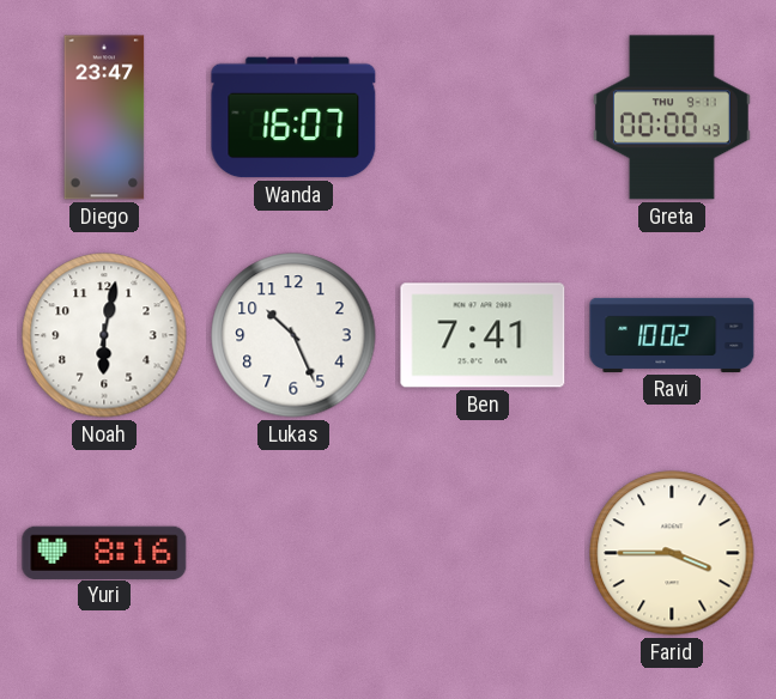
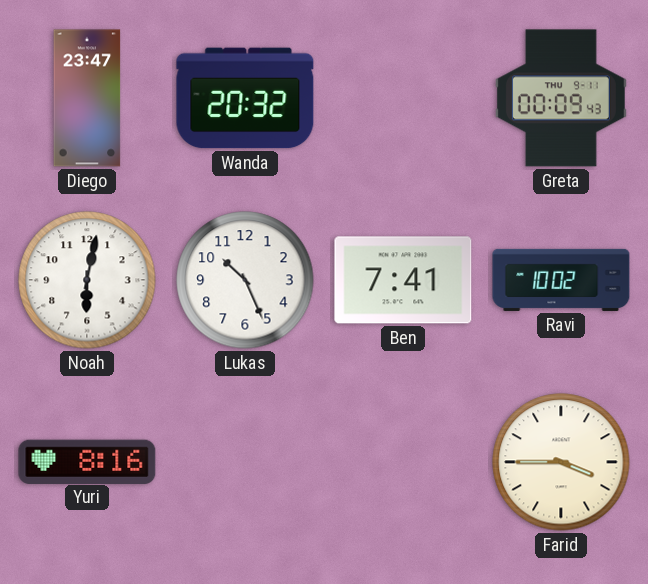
Wanda: 16:07 -> 20:32 (245, 98)
Greta: 00:00 -> 00:09 (561, 98)
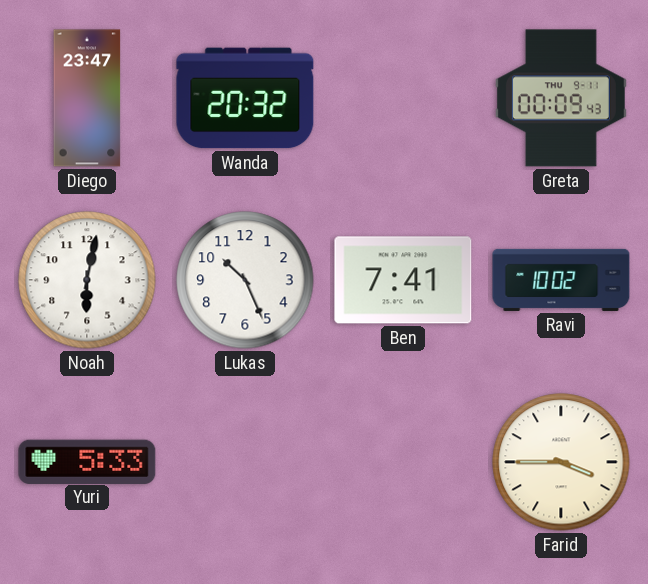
Yuri: 8:16 -> 5:33 (87, 461)
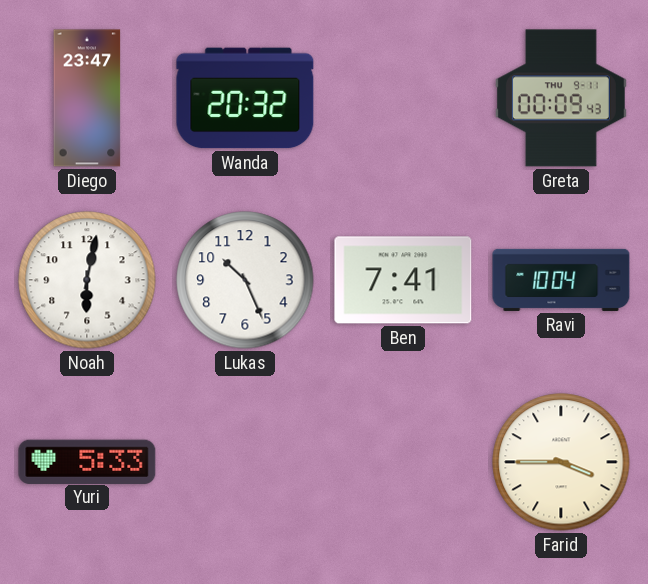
Ravi: 10:02 -> 10:04 (561, 280)
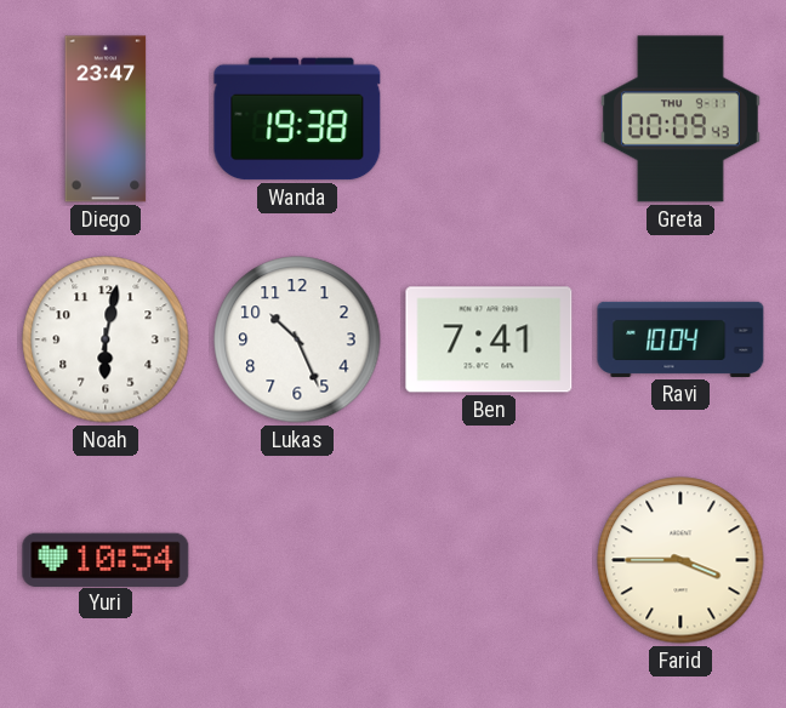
Wanda: 20:32 -> 19:38 (297, 119)
Yuri: 5:33 -> 10:54 (106, 559)
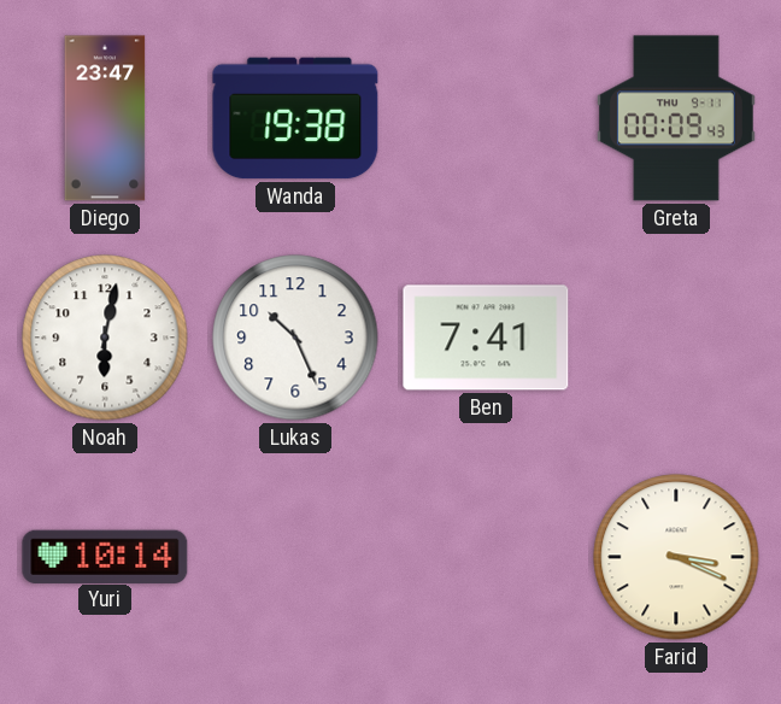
Ravi: 10:04 -> none (680, 339)
Yuri: 10:54 -> 10:14 (105, 556)
Farid: 3:45 -> 3:19 (676, 557)
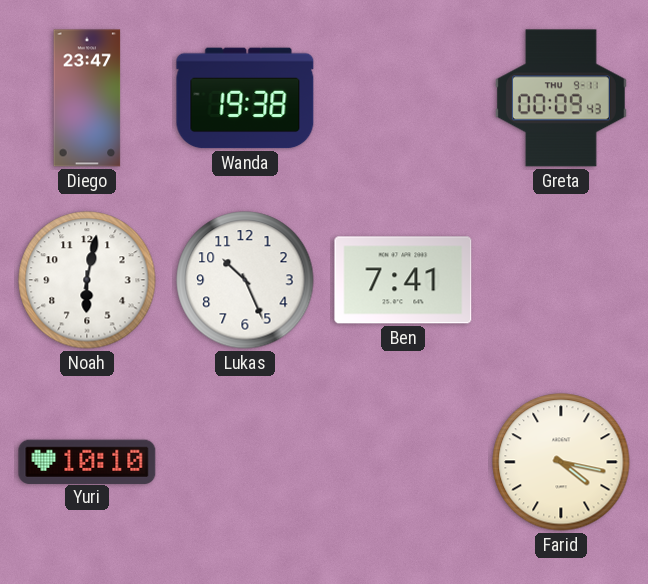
Yuri: 10:14 -> 10:10 (87, 461)
Farid: 3:19 -> 4:17 (561, 462)
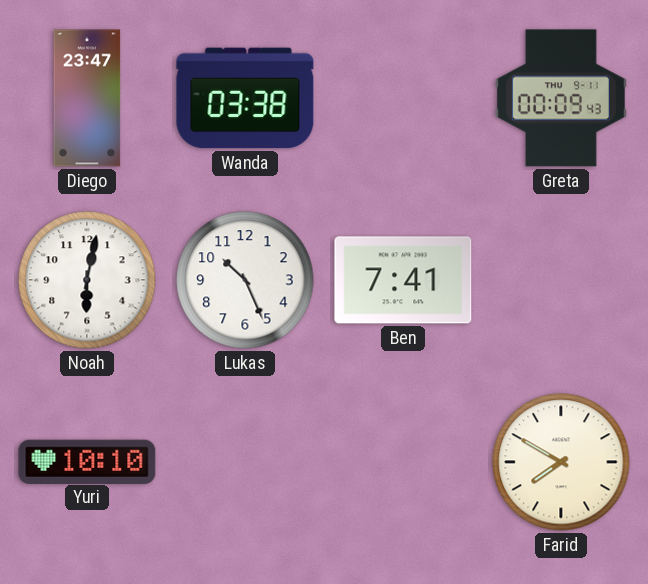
Wanda: 19:38 -> 03:38 (245, 98)
Farid: 4:17 -> 7:50 (561, 462)
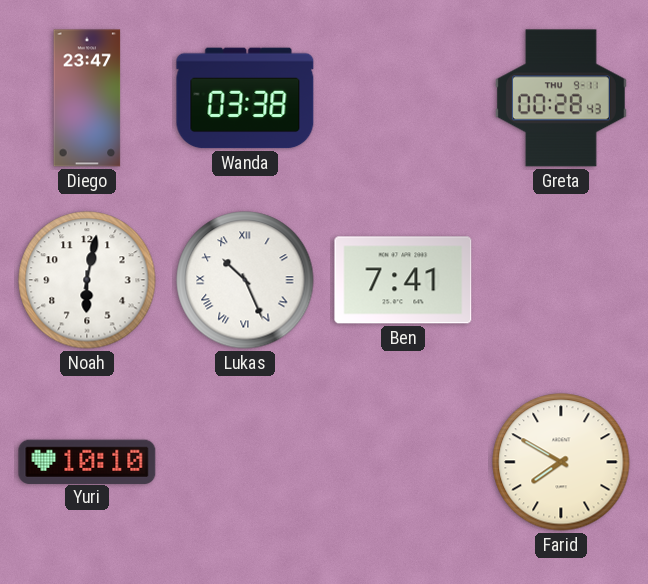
Greta: 00:09 -> 00:28 (561, 98)
Lukas numerals: Arabic -> Roman (245, 280)
